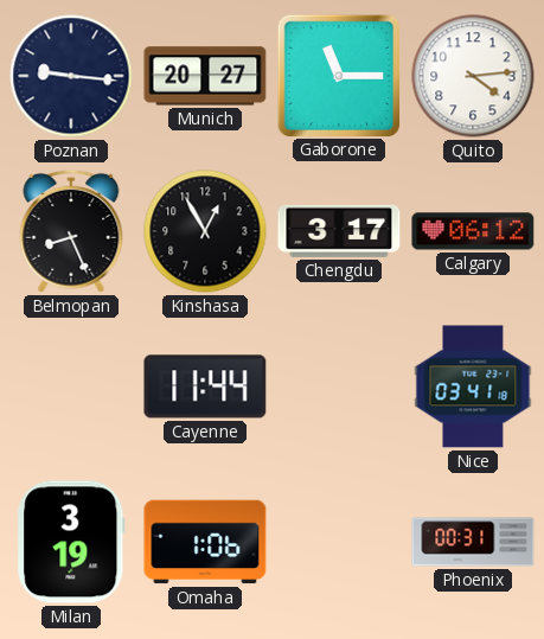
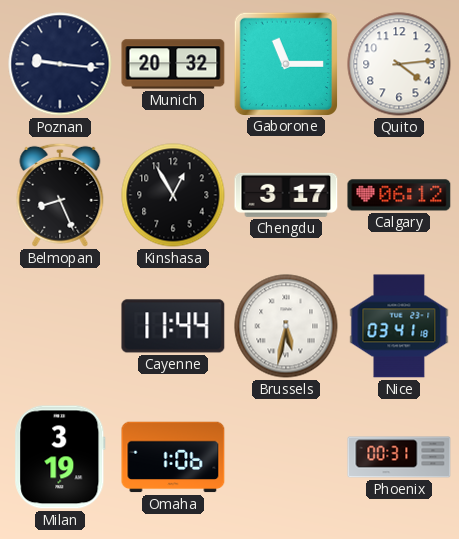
Munich: 20:27 -> 20:32 (173, 64)
Brussels: none -> 5:32 (286, 326)
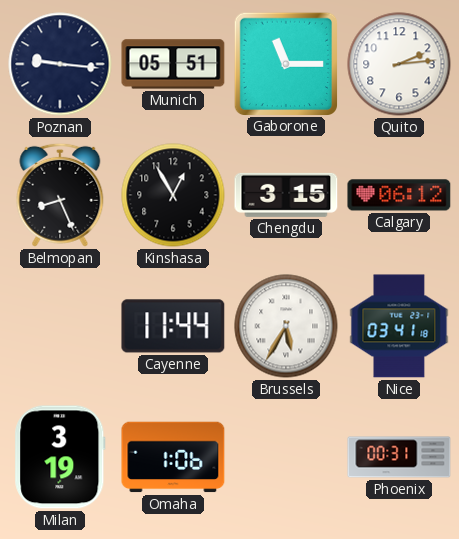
Munich: 20:32 -> 05:51 (173, 64)
Quito: 4:14 -> 2:14 (399, 64)
Chengdu: 3:17 -> 3:15 (286, 195)
Brussels: 5:32 -> 5:35 (286, 326)
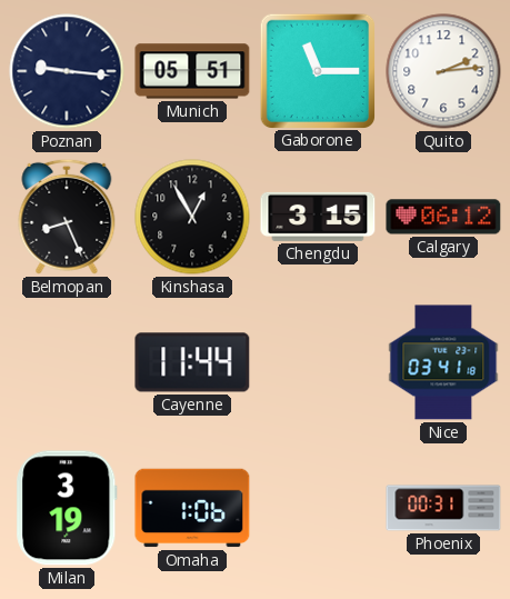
Brussels: 5:35 -> none (286, 326)
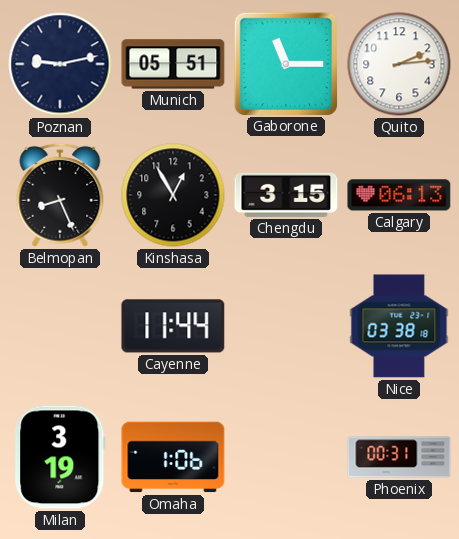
Poznan: 9:16 -> 9:13 (60, 64)
Calgary: 06:12 -> 06:13 (399, 195)
Nice: 03:41 -> 03:38 (399, 326)
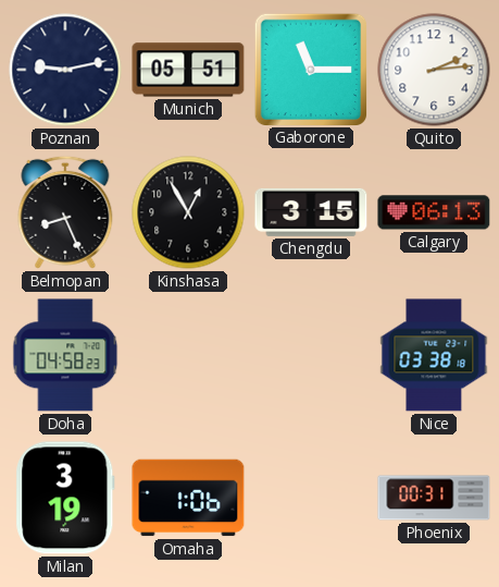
Doha: none -> 04:58 (65, 355)
Cayenne: 11:44 -> none (173, 326)
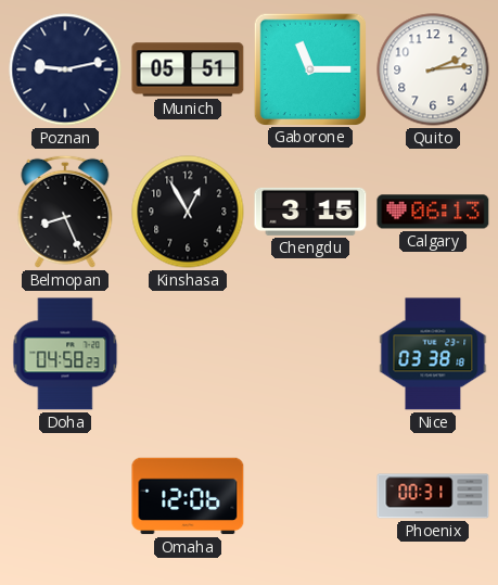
Milan: 3:19 -> none (65, 498)
Omaha: 1:06 -> 12:06 (188, 496)
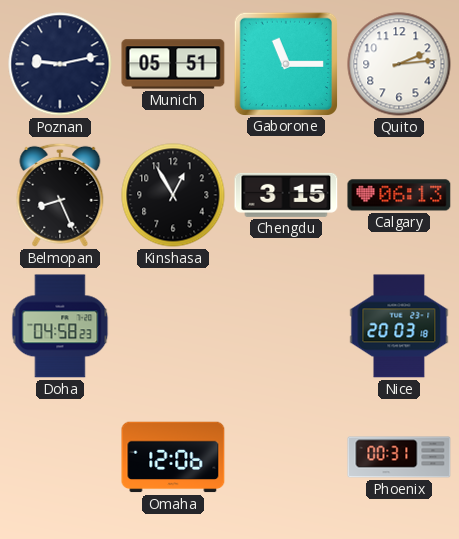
Nice: 03:38 -> 20:03 (399, 326)
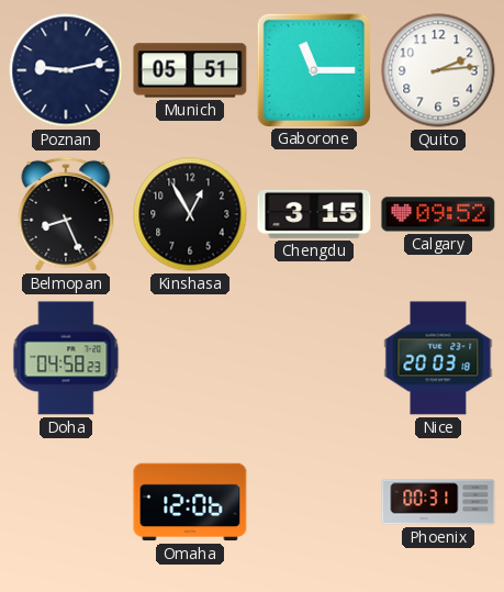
Calgary: 06:13 -> 09:52 (438, 214)
